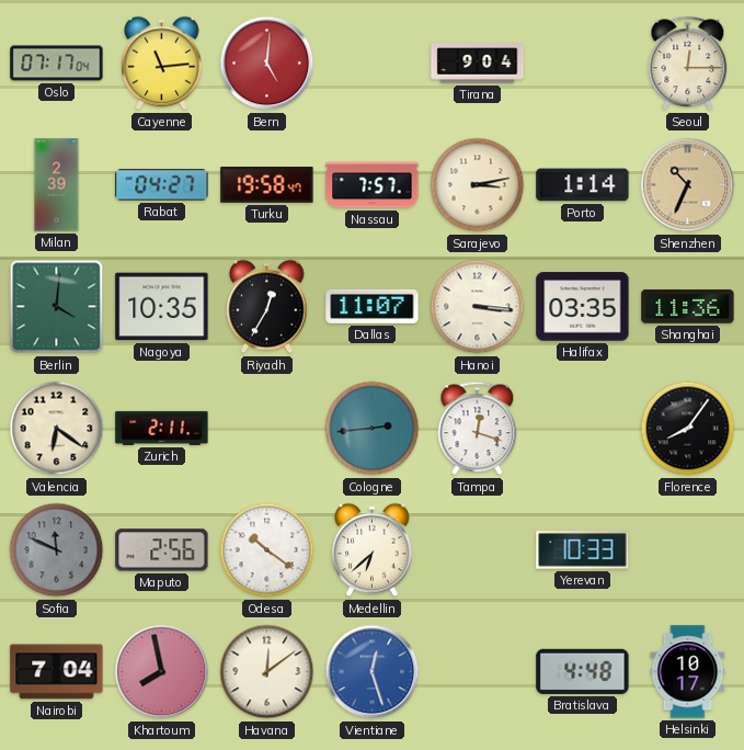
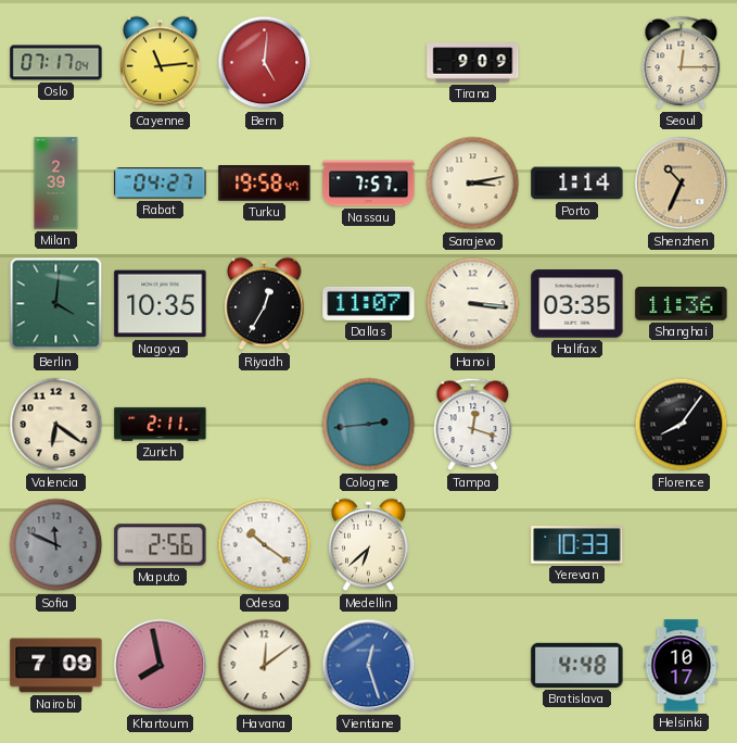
Tirana: 9:04 -> 9:09 (473, 63)
Nairobi: 7:04 -> 7:09 (56, 666)
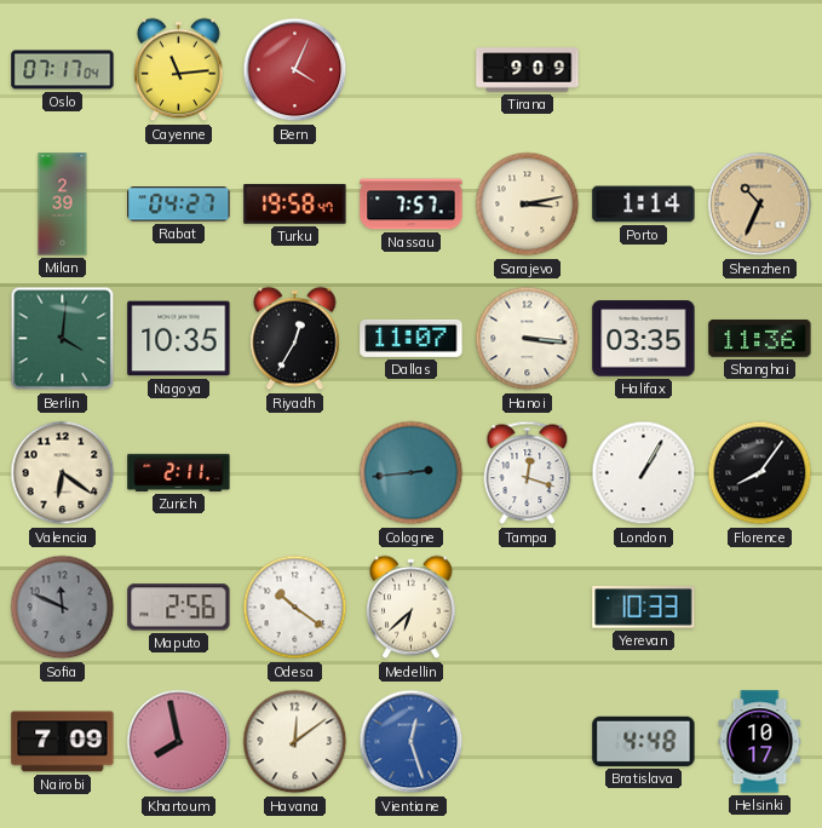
Bern: 5:01 -> 4:04 (295, 70)
Seoul: 12:15 -> none (682, 63)
London: none -> 1:05 (644, 473)
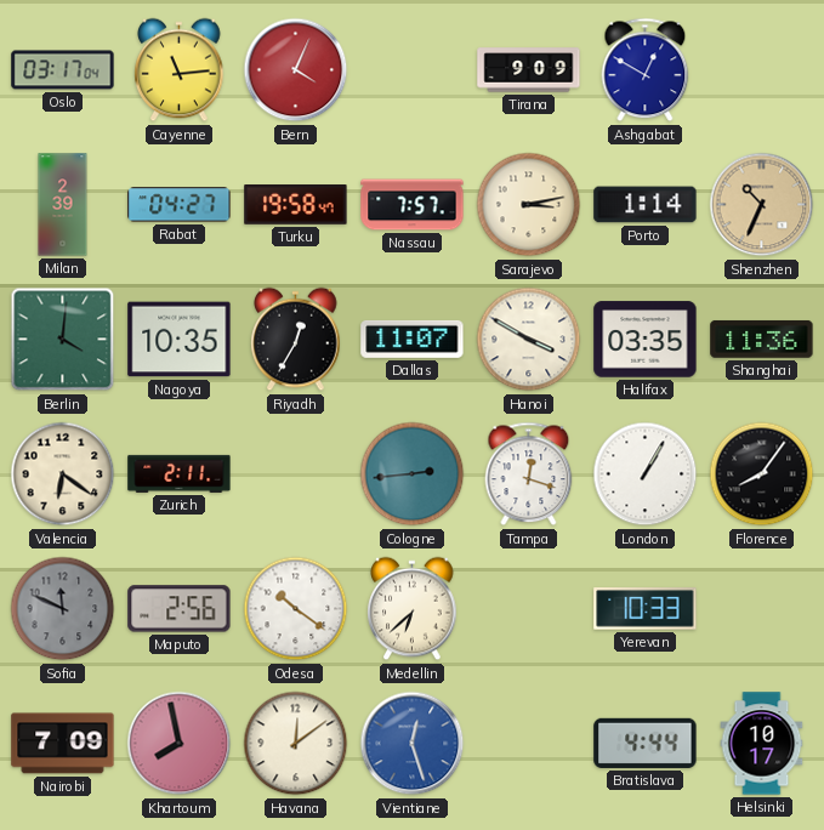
Oslo: 07:17 -> 03:17 (63, 70)
Ashgabat: none -> 12:50 (646, 70)
Hanoi: 3:16 -> 3:50 (529, 340)
Bratislava: 4:48 -> 4:44 (646, 743)
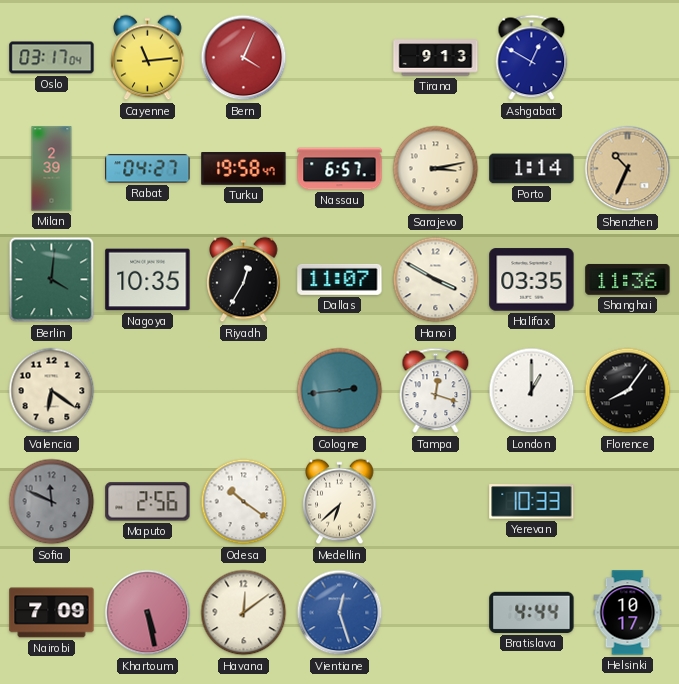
Tirana: 9:09 -> 9:13 (436, 58)
Nassau: 7:57 -> 6:57 (340, 169)
Zurich: 2:11 -> none (180, 473)
London: 1:05 -> 1:00 (532, 391)
Khartoum: 7:58 -> 5:28 (148, 613)
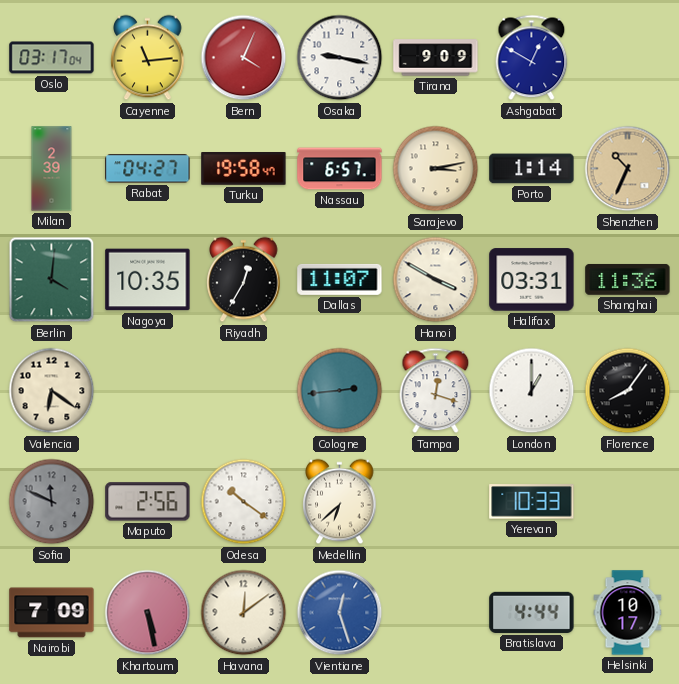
Osaka: none -> 9:17 (340, 58)
Tirana: 9:13 -> 9:09 (436, 58)
Halifax: 03:35 -> 03:31 (532, 280)
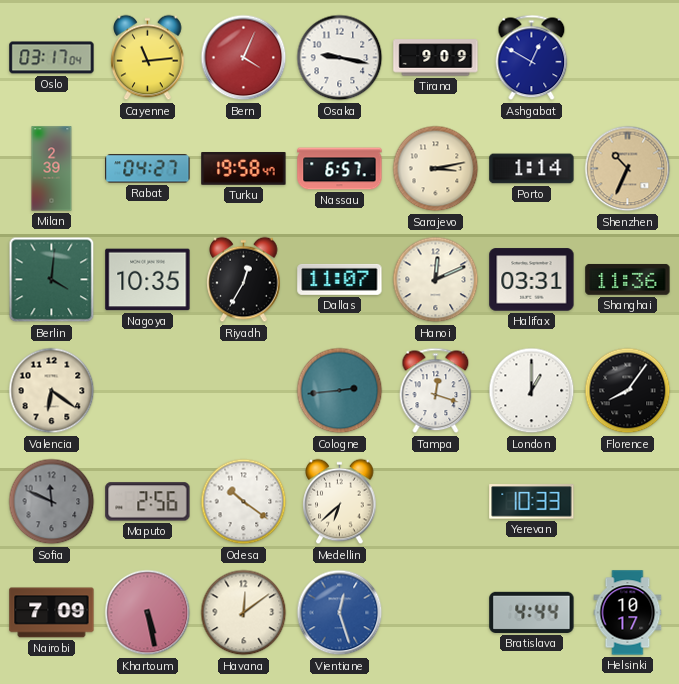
Hanoi: 3:50 -> 12:11 (436, 280)
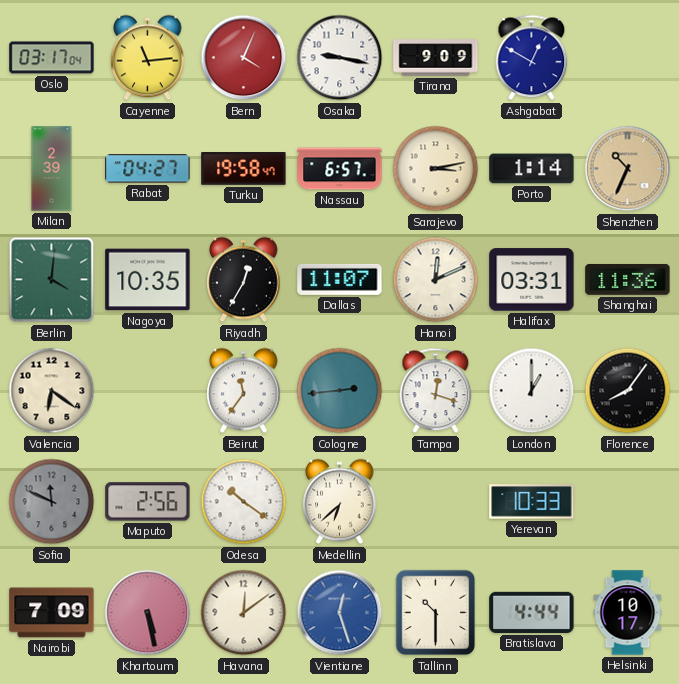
Beirut: none -> 11:36 (244, 391)
Tallinn: none -> 10:30 (436, 613)
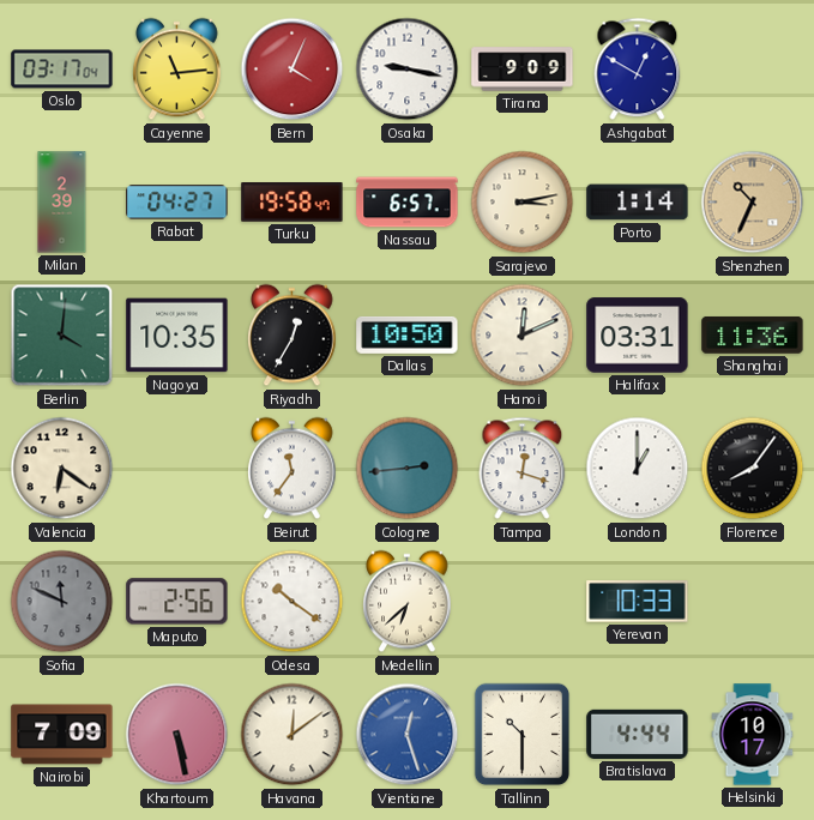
Dallas: 11:07 -> 10:50 (408, 334)
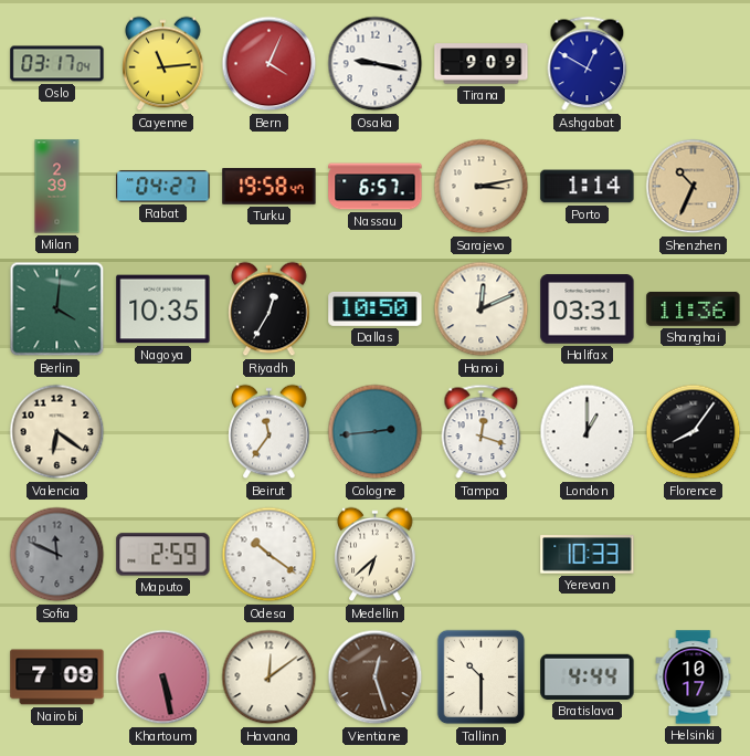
Maputo: 2:56 -> 2:59 (163, 555)
Vientiane dial: blue -> brown (376, 678)
